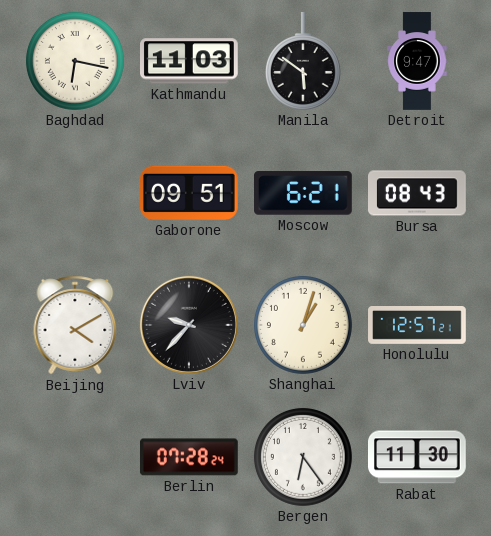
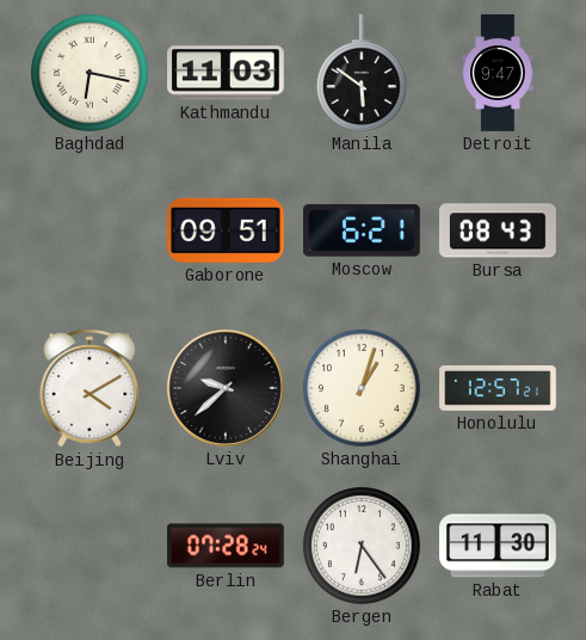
Lviv: 9:37 -> 9:38 (226, 388)
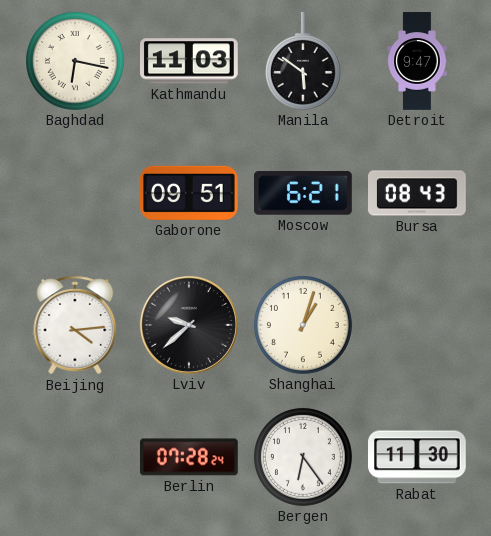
Beijing: 4:10 -> 4:14 (75, 325)
Honolulu: 12:57 -> none (498, 389)
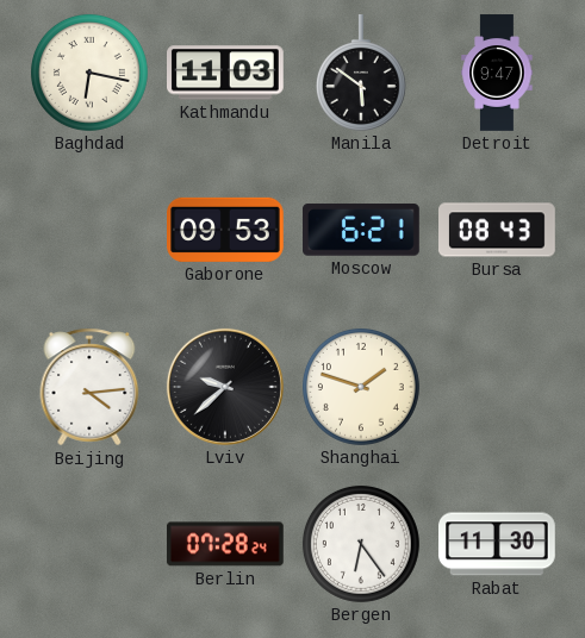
Gaborone: 09:51 -> 09:53 (226, 230)
Shanghai: 1:03 -> 1:48 (361, 387)
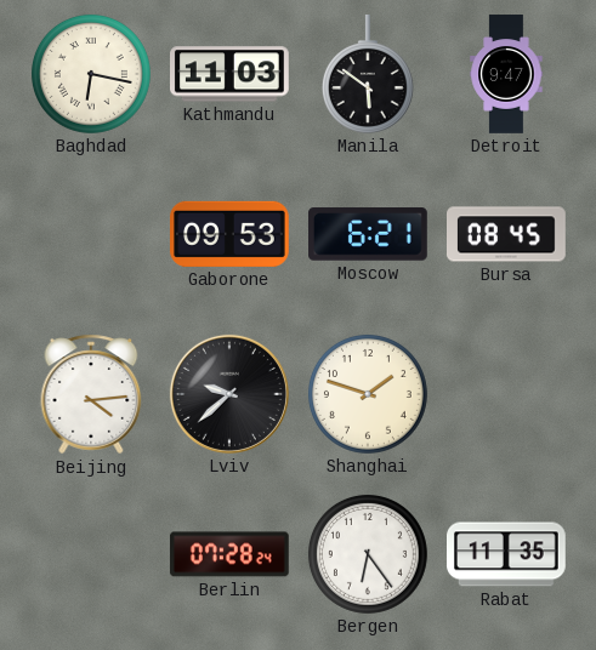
Bursa: 08:43 -> 08:45 (506, 234)
Rabat: 11:30 -> 11:35 (507, 554)
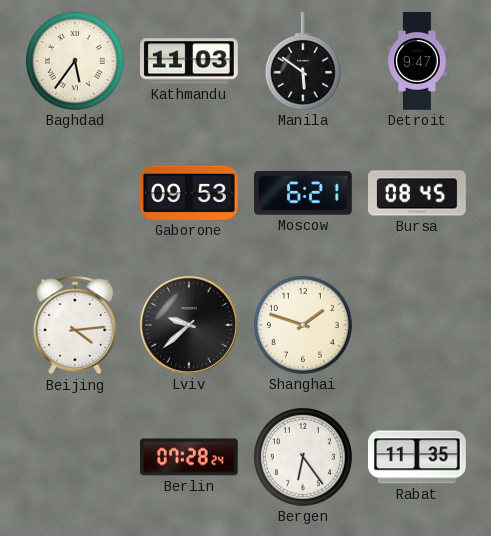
Baghdad: 6:17 -> 5:36 (75, 61)
